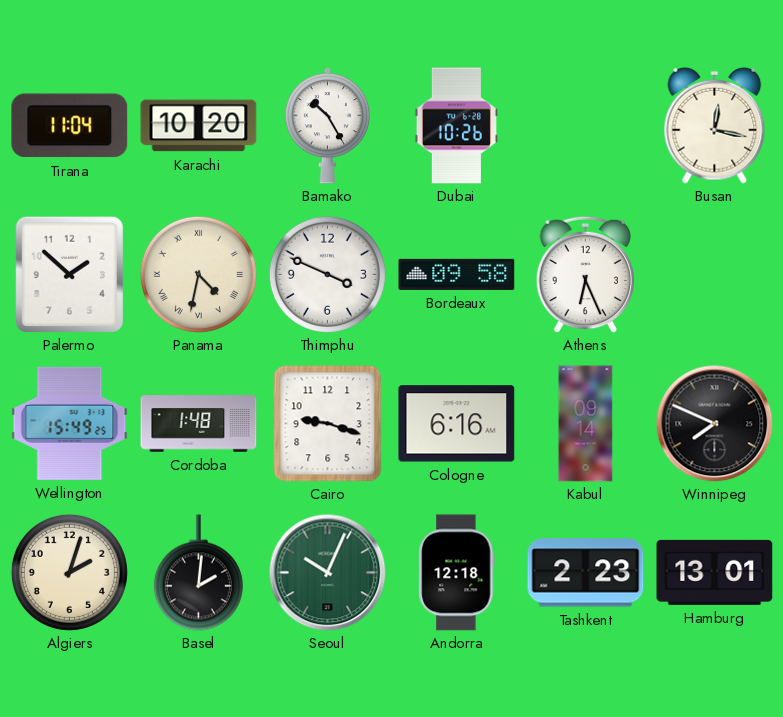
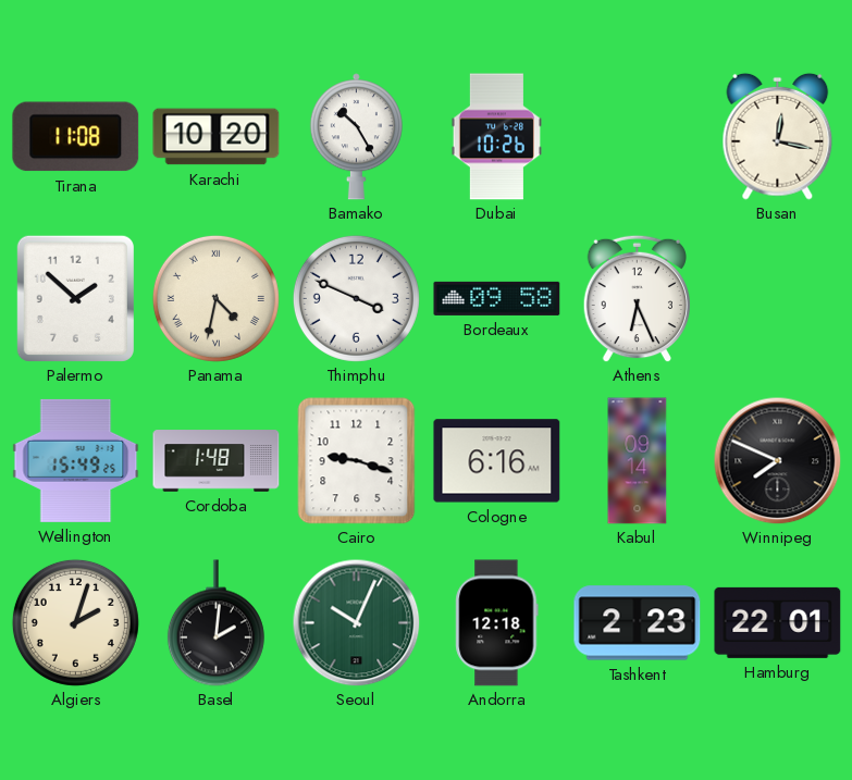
Tirana: 11:04 -> 11:08 (76, 137)
Hamburg: 13:01 -> 22:01 (778, 622)
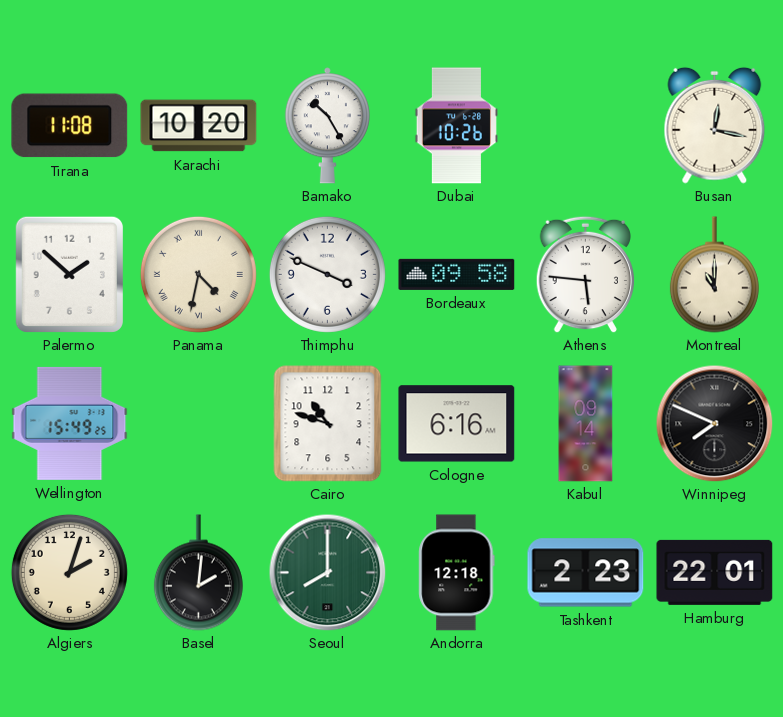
Athens: 6:26 -> 5:46 (585, 274)
Montreal: none -> 11:00 (714, 275)
Cordoba: 1:48 -> none (217, 461)
Cairo: 9:18 -> 10:48 (328, 424)
Seoul: 10:04 -> 8:00 (327, 572)
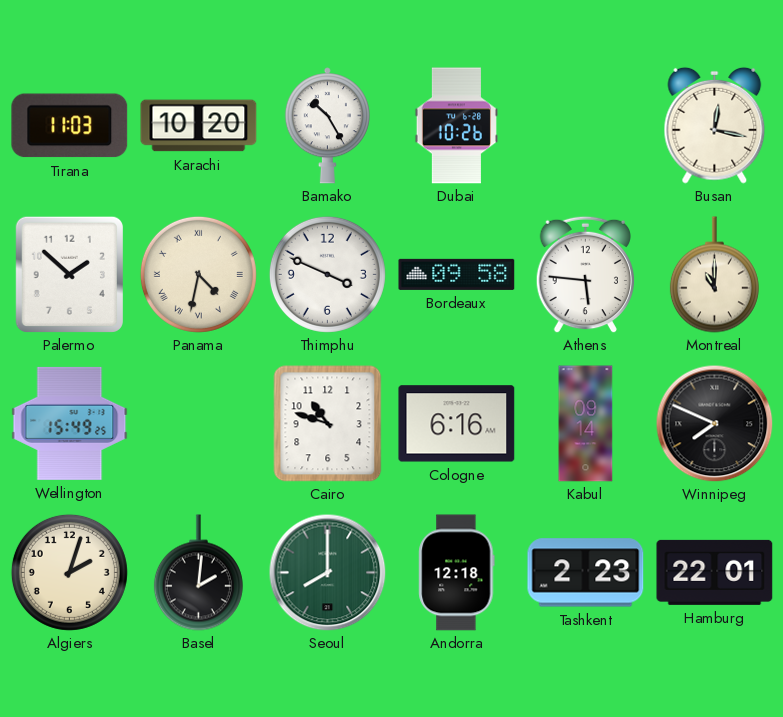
Tirana: 11:08 -> 11:03 (70, 126)
